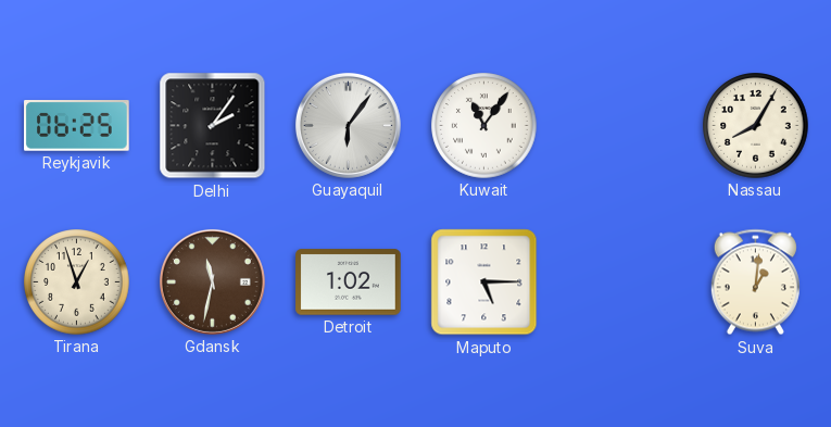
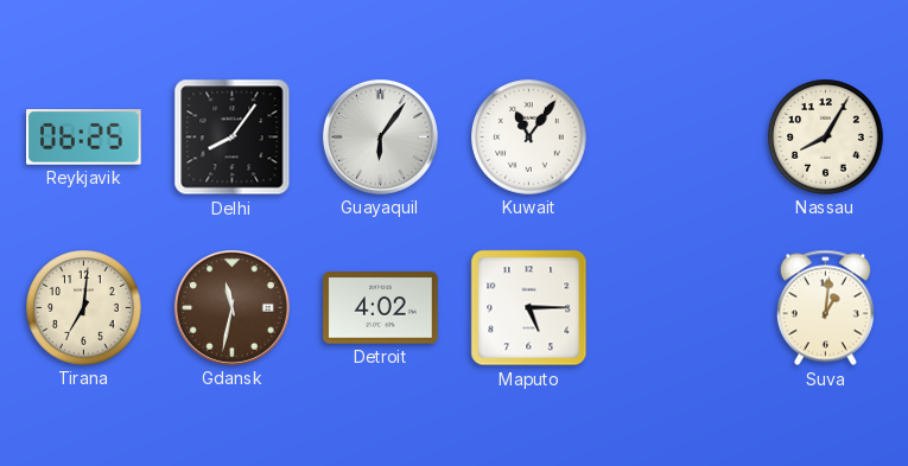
Delhi: 2:06 -> 8:06 (233, 138)
Tirana: 12:57 -> 7:01 (84, 308)
Detroit: 1:02 -> 4:02 (381, 308)
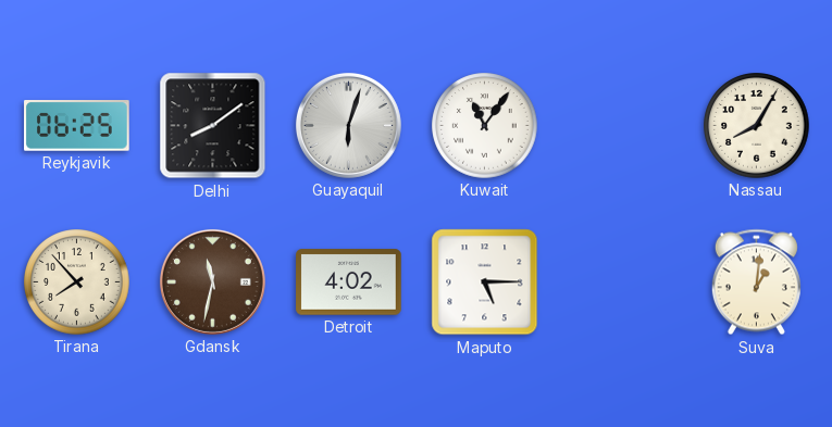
Delhi: 8:06 -> 8:09 (213, 126)
Guayaquil: 6:06 -> 6:03 (348, 125)
Tirana: 7:01 -> 7:53 (77, 282)
